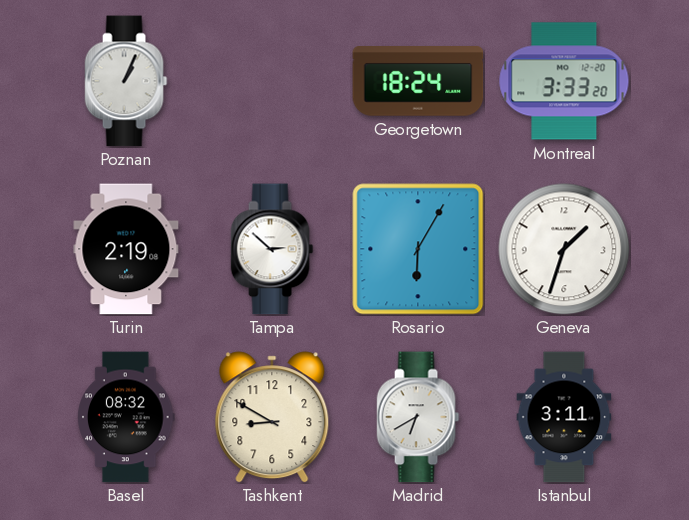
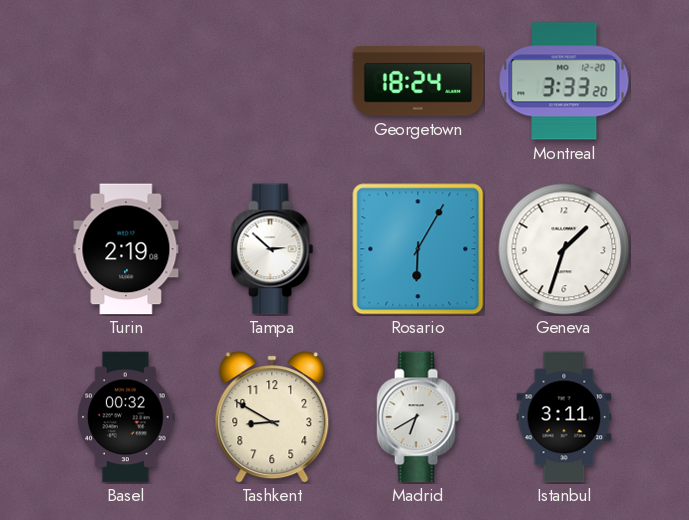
Poznan: 1:04 -> none (126, 81)
Basel: 08:32 -> 00:32 (126, 417)
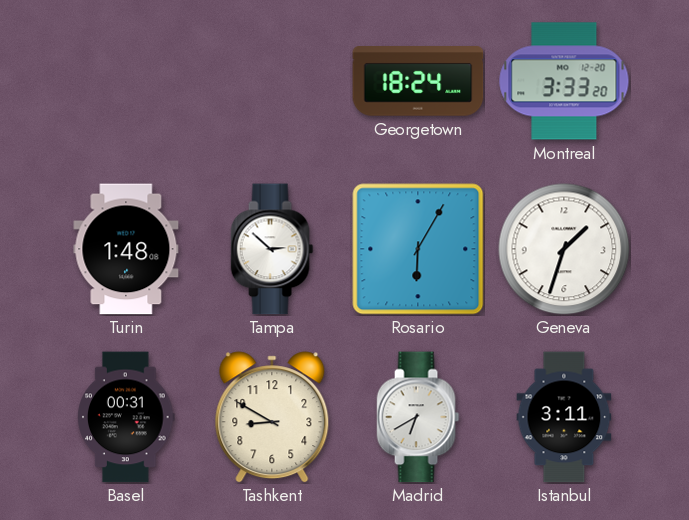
Turin: 2:19 -> 1:48 (126, 249)
Basel: 00:32 -> 00:31 (126, 417)
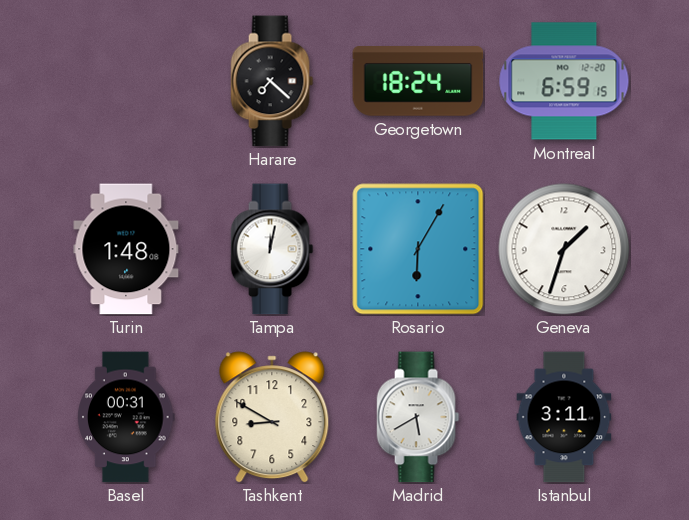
Harare: none -> 7:22 (272, 81)
Montreal: 3:33 -> 6:59 (564, 81)
Tampa: 2:52 -> 12:02 (272, 249)
Madrid: 6:40 -> 5:40 (418, 417)
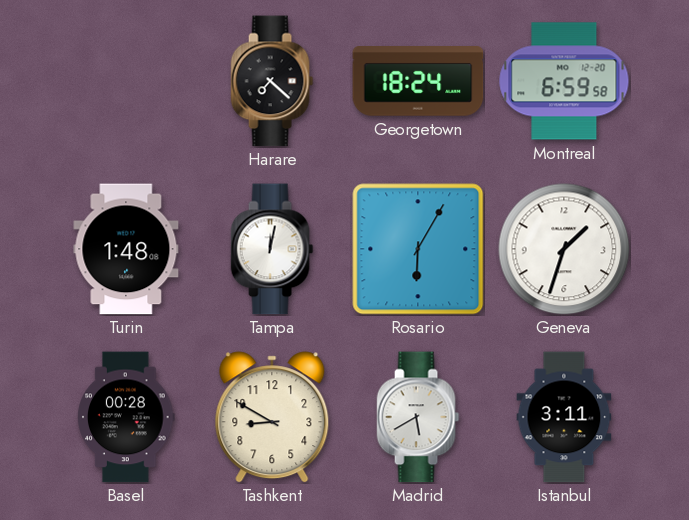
Montreal: 6:59:15 -> 6:59:58 (564, 81)
Basel: 00:31 -> 00:28 (126, 417)
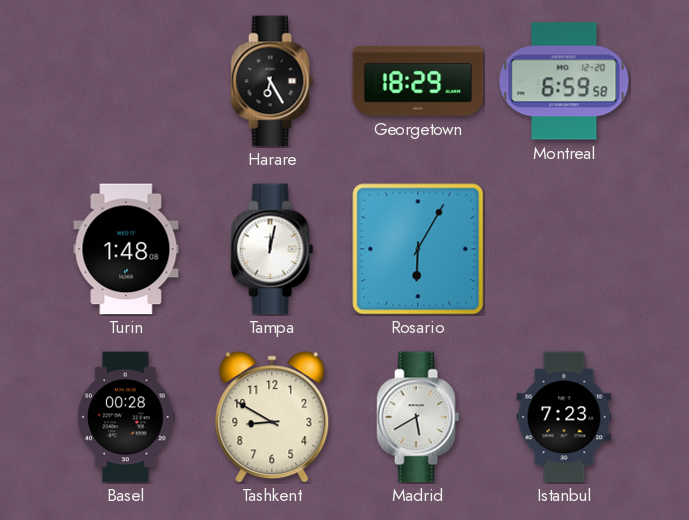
Harare: 7:22 -> 6:25 (272, 81)
Georgetown: 18:24 -> 18:29 (418, 81)
Geneva: 1:33 -> none (564, 249)
Istanbul: 3:11 -> 7:23 (564, 417)
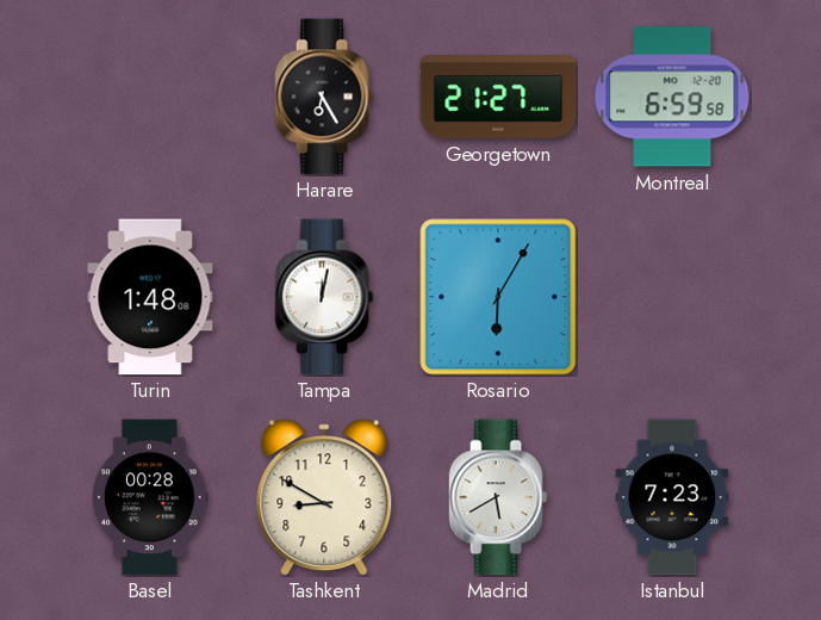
Georgetown: 18:29 -> 21:27 (498, 97)
